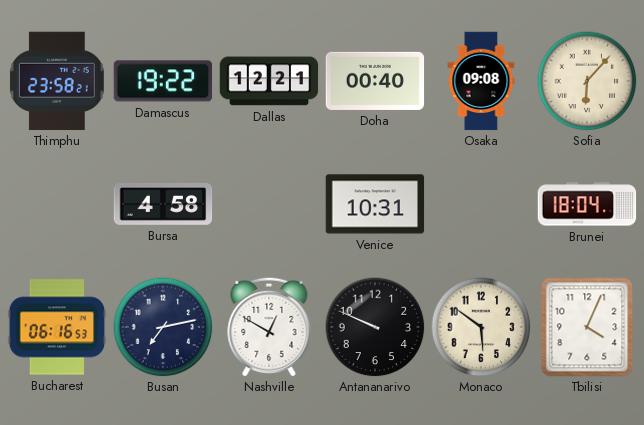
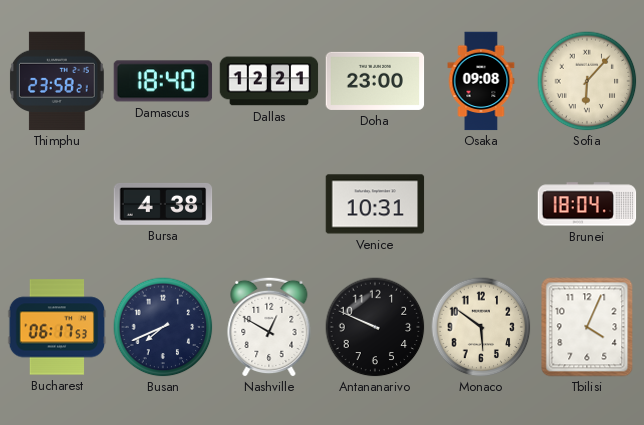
Damascus: 19:22 -> 18:40 (163, 81)
Doha: 00:40 -> 23:00 (375, 81)
Bursa: 4:58 -> 4:38 (163, 204)
Bucharest: 06:16 -> 06:17 (57, 327)
Busan: 7:13 -> 7:41 (163, 327)
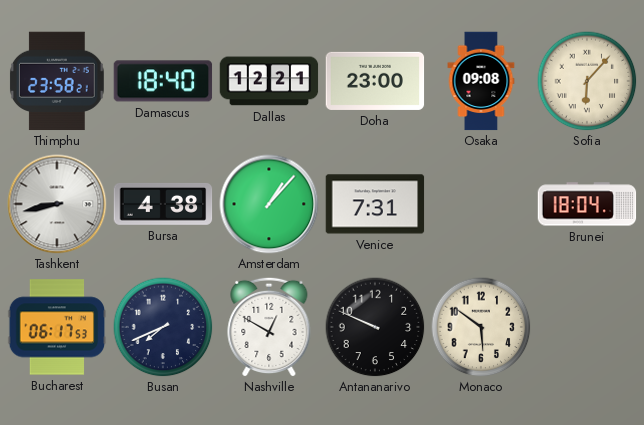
Tashkent: none -> 8:43 (57, 204)
Amsterdam: none -> 1:07 (269, 204)
Venice: 10:31 -> 7:31 (375, 204)
Tbilisi: 4:04 -> none (587, 327)
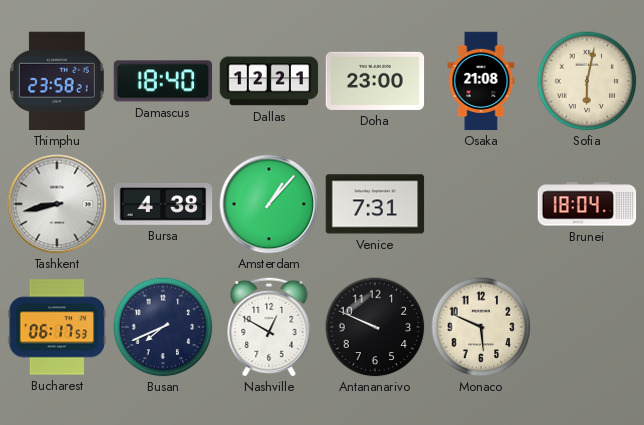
Osaka: 09:08 -> 21:08 (481, 81)
Sofia: 6:07 -> 6:02 (587, 81)
Monaco: 5:51 -> 5:49 (481, 327)
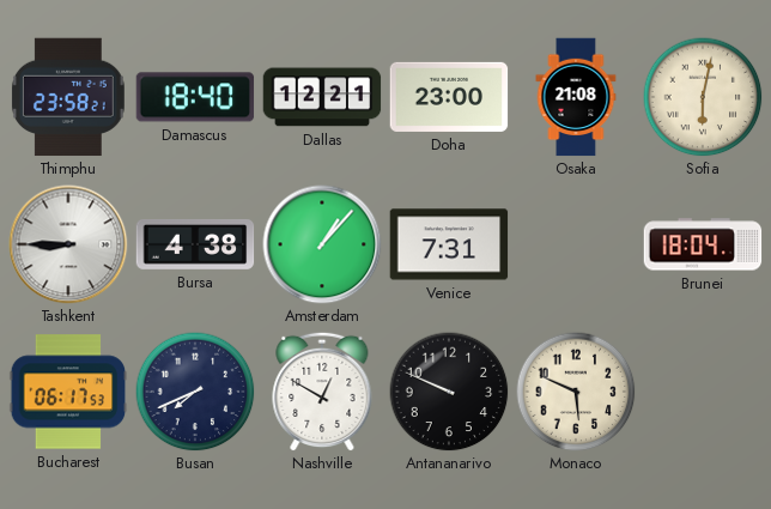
Tashkent: 8:43 -> 8:45 (68, 244)
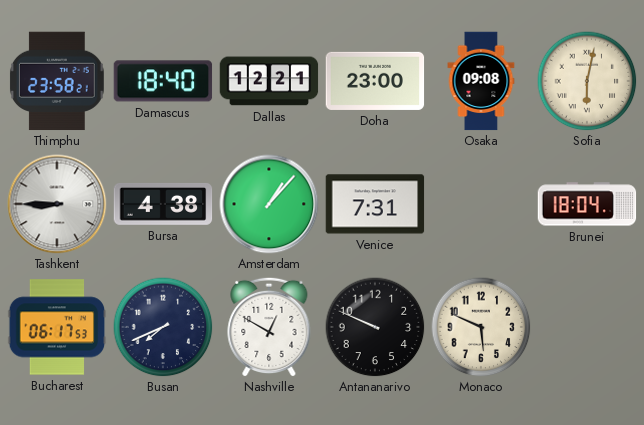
Osaka: 21:08 -> 09:08 (481, 81)
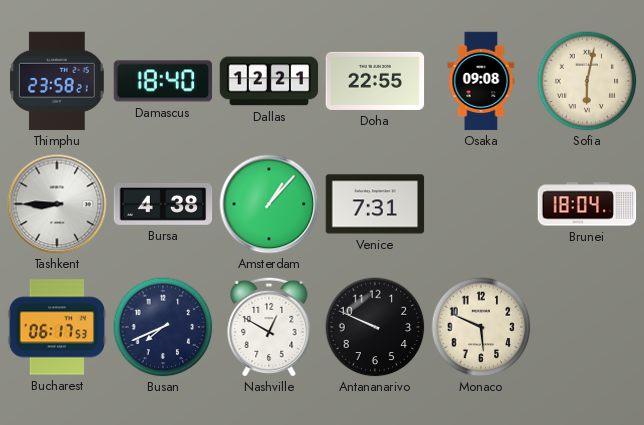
Doha: 23:00 -> 22:55 (375, 81)
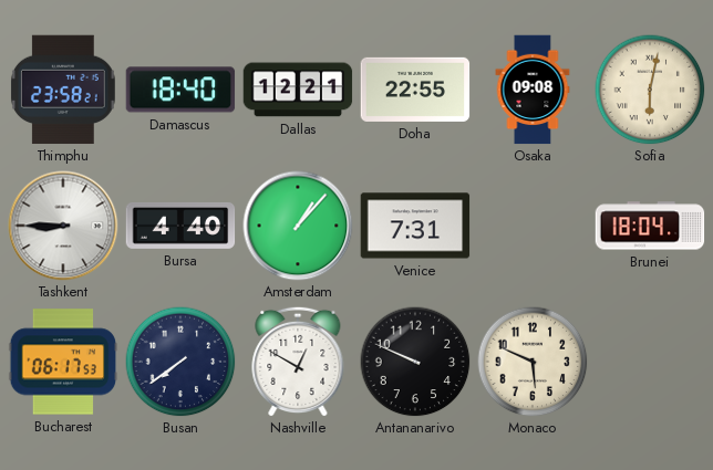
Bursa: 4:38 -> 4:40 (180, 226)
Busan: 7:41 -> 7:39 (180, 362)
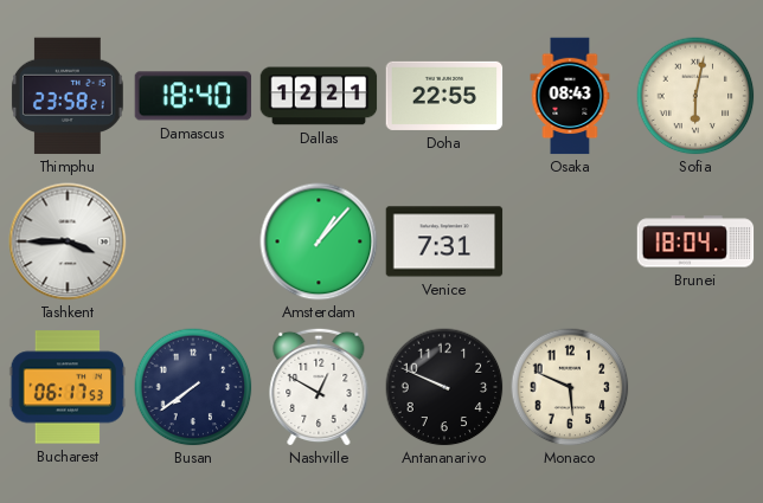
Osaka: 09:08 -> 08:43 (570, 96)
Tashkent: 8:45 -> 3:45 (68, 241)
Bursa: 4:40 -> none (180, 226)
